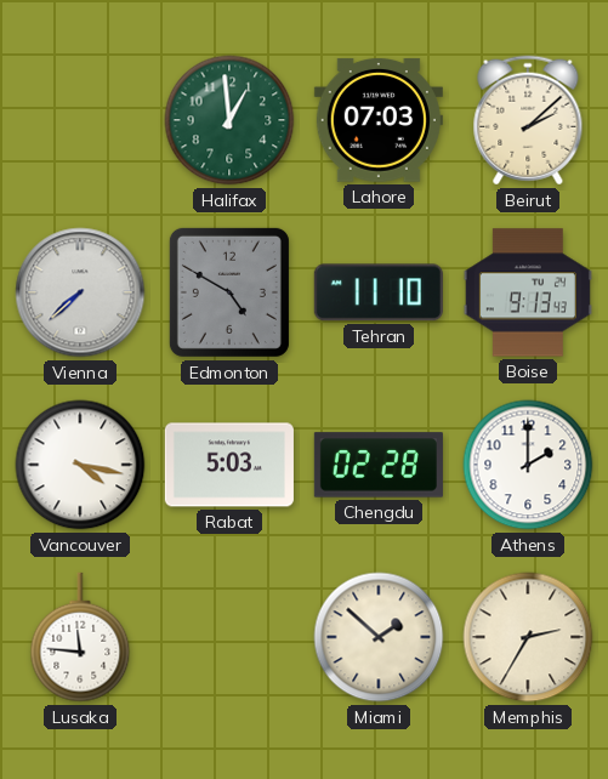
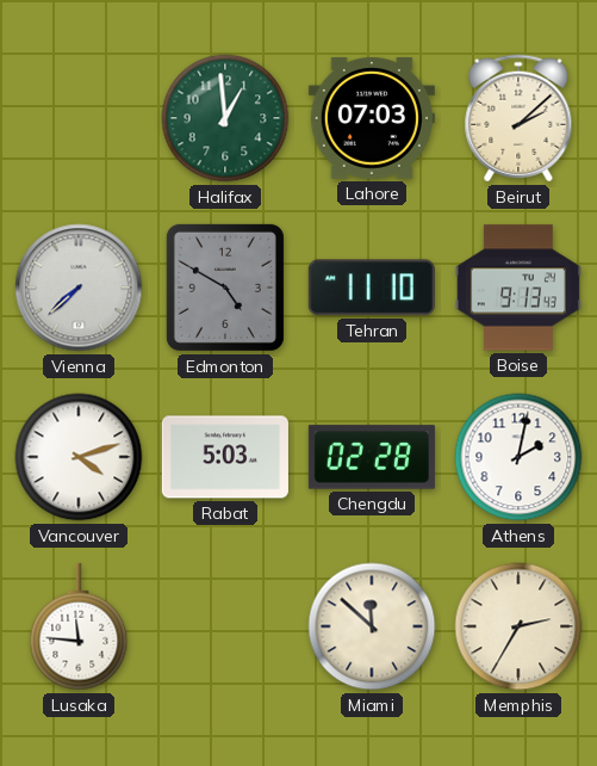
Vancouver: 4:17 -> 4:12 (79, 457)
Athens: 2:00 -> 2:02 (518, 457)
Miami: 1:52 -> 11:52 (372, 626)
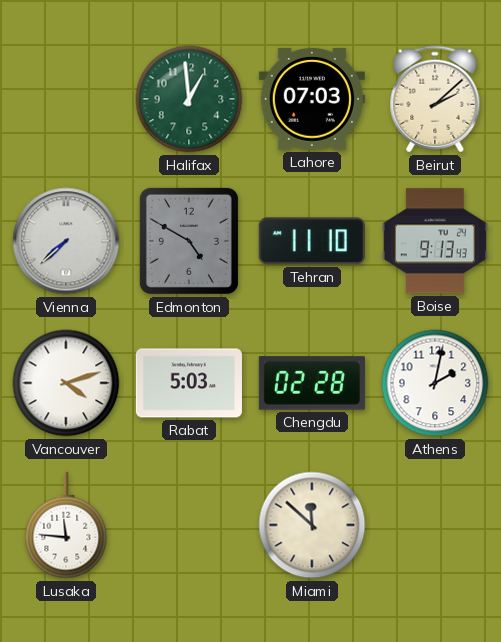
Memphis: 2:35 -> none (518, 626)
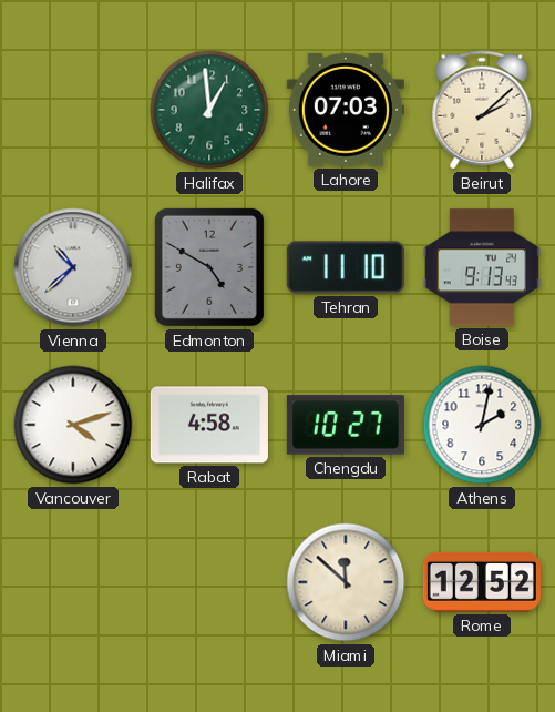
Vienna: 7:38 -> 10:38 (73, 267)
Rabat: 5:03 -> 4:58 (209, 425)
Chengdu: 02:28 -> 10:27 (346, 425)
Lusaka: 11:46 -> none (66, 525)
Rome: none -> 12:52 (482, 582)
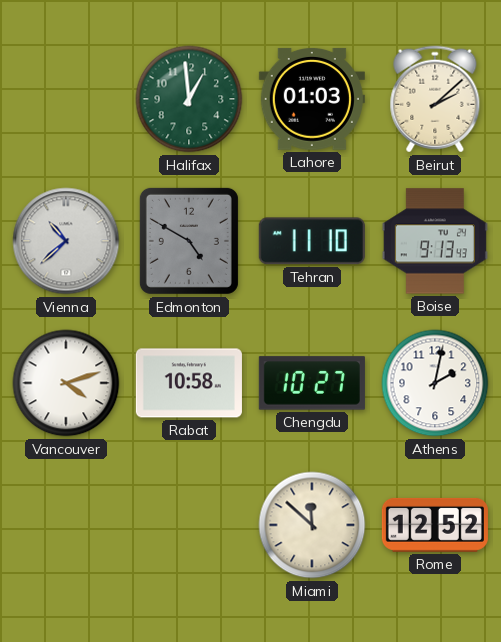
Lahore: 07:03 -> 01:03 (312, 99)
Rabat: 4:58 -> 10:58 (189, 383)
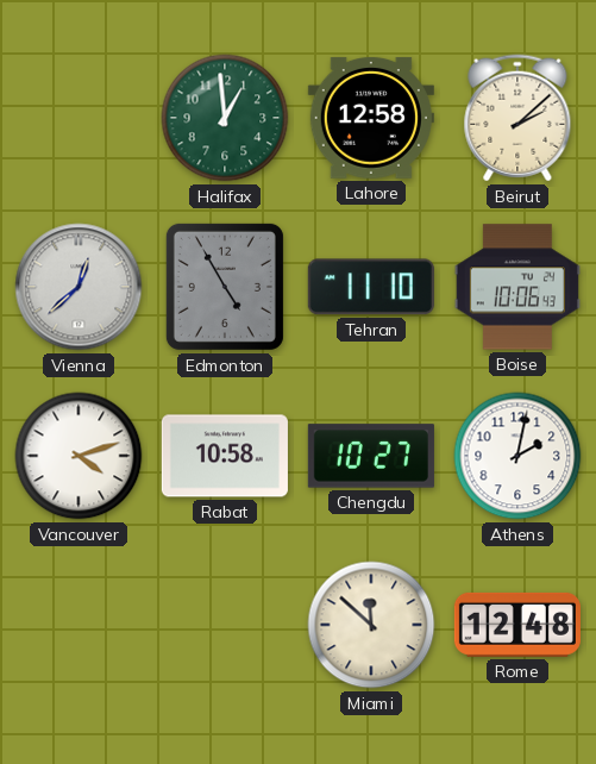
Lahore: 01:03 -> 12:58 (371, 118)
Vienna: 10:38 -> 12:38 (79, 287)
Edmonton: 4:50 -> 4:55 (225, 287)
Boise: 9:13 -> 10:06 (517, 287)
Rome: 12:52 -> 12:48 (517, 625)
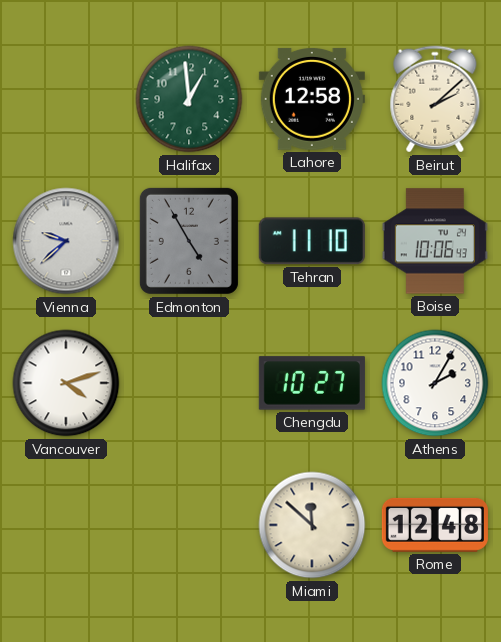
Vienna: 12:38 -> 9:38 (66, 241)
Rabat: 10:58 -> none (225, 456)
Athens: 2:02 -> 2:05 (435, 383)
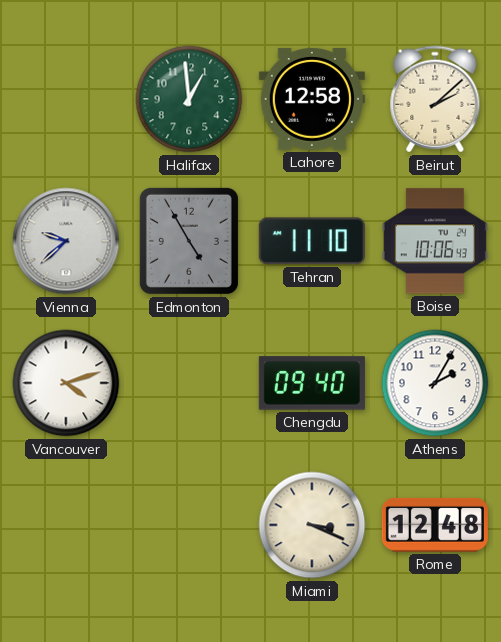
Chengdu: 10:27 -> 09:40 (312, 383)
Miami: 11:52 -> 3:19 (312, 525)
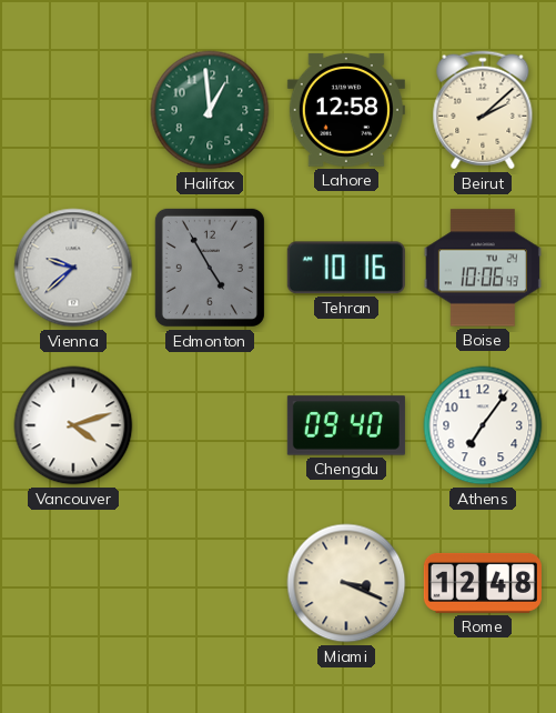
Tehran: 11:10 -> 10:16 (346, 268)
Athens: 2:05 -> 7:06 (483, 425)
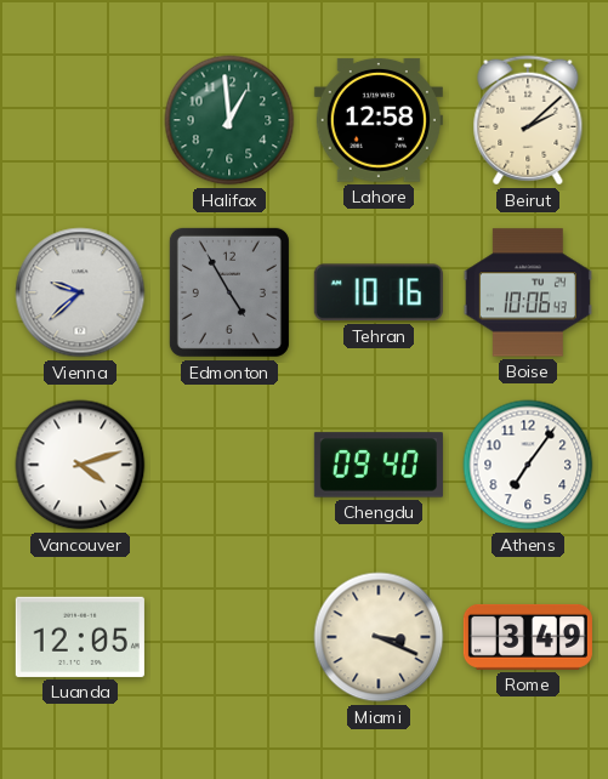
Luanda: none -> 12:05 (80, 637)
Rome: 12:48 -> 3:49 (528, 637)
